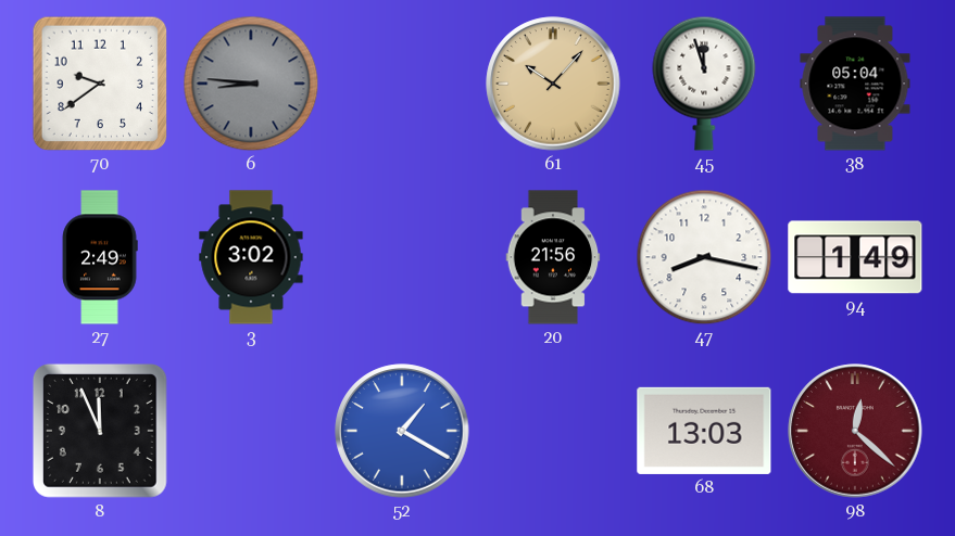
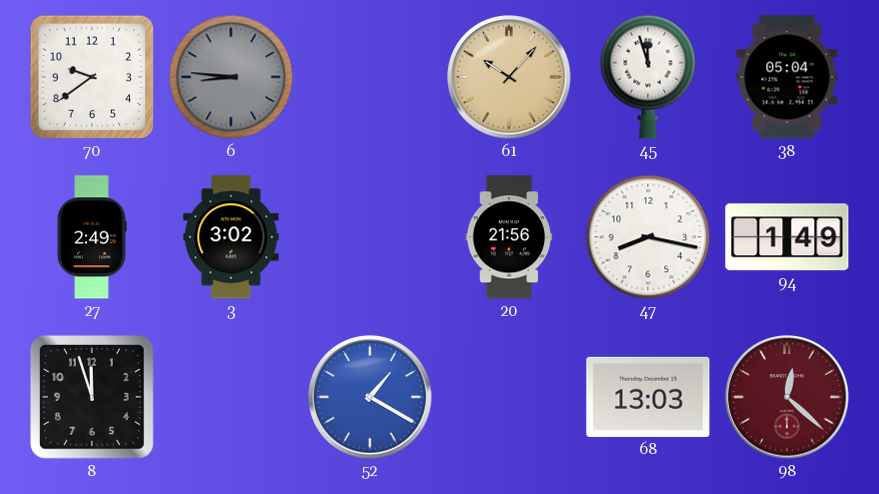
8: 11:56 -> 11:57 (92, 397)
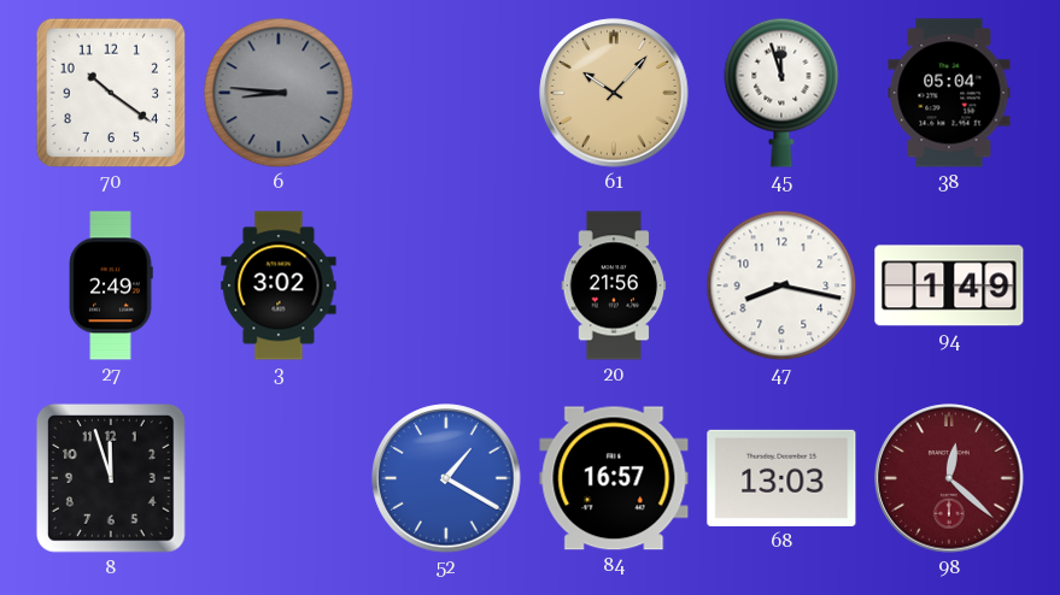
70: 9:39 -> 10:21 (111, 93)
84: none -> 16:57 (614, 478)
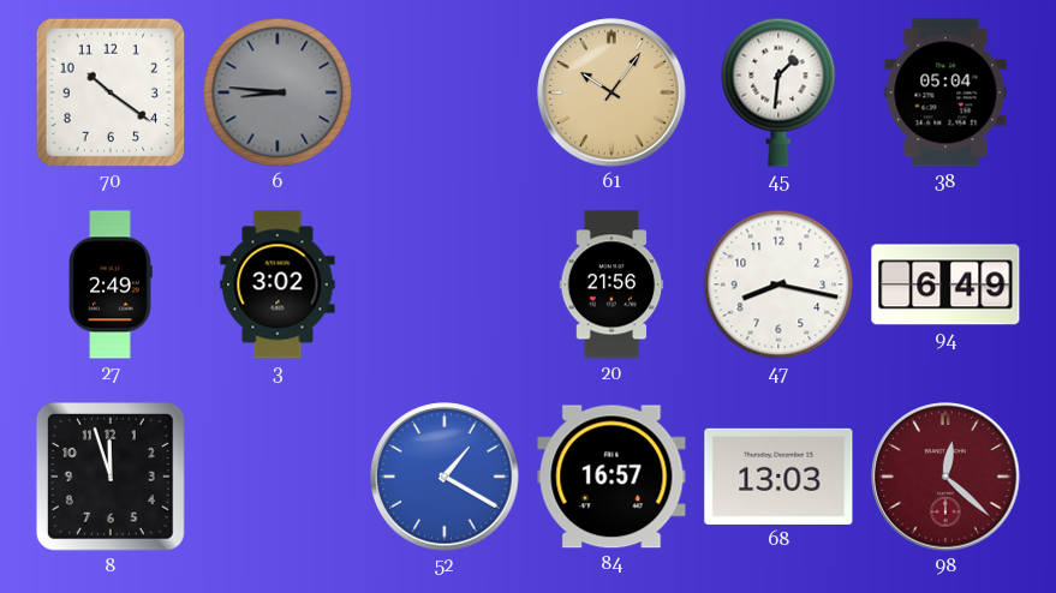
61: 10:07 -> 10:06 (611, 92)
45: 11:57 -> 1:31 (778, 92)
94: 1:49 -> 6:49 (945, 284)
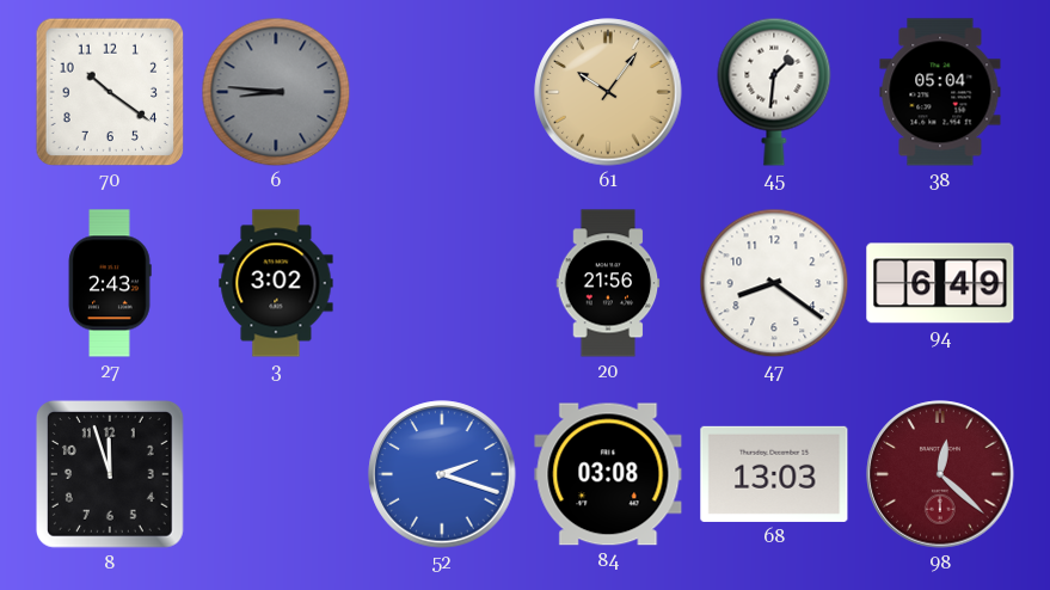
27: 2:49 -> 2:43 (110, 283)
47: 8:17 -> 8:21 (774, 283)
52: 1:20 -> 2:18 (442, 474)
84: 16:57 -> 03:08 (608, 474)
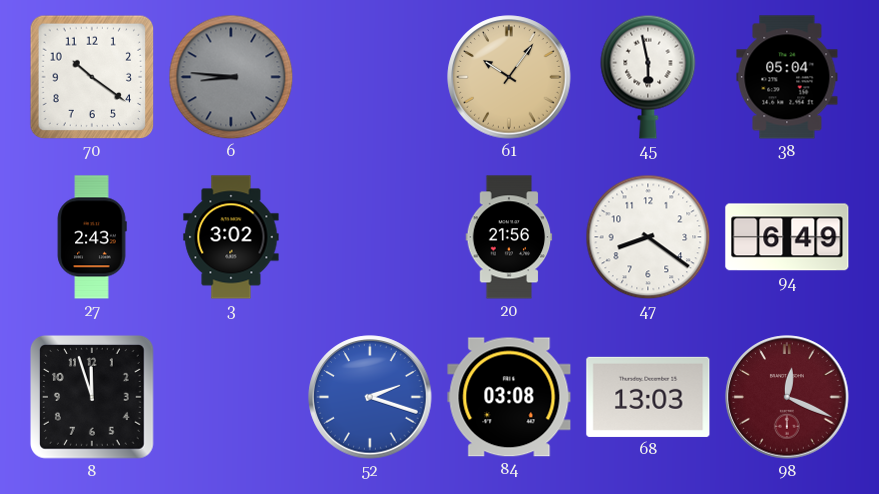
45: 1:31 -> 5:58 (648, 77)
98: 12:22 -> 12:19 (787, 397)
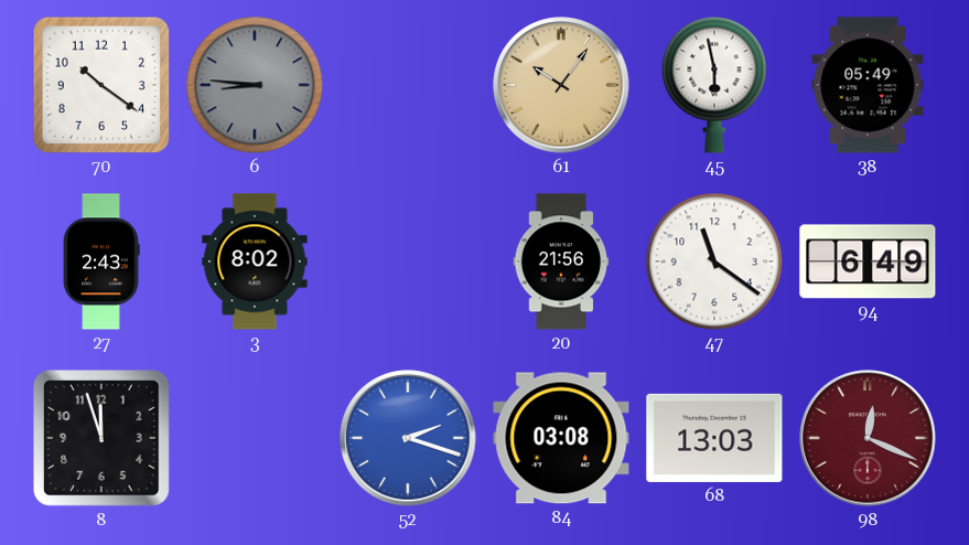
38: 05:04 -> 05:49 (868, 85)
3: 3:02 -> 8:02 (255, 261)
47: 8:21 -> 11:21 (714, 261)
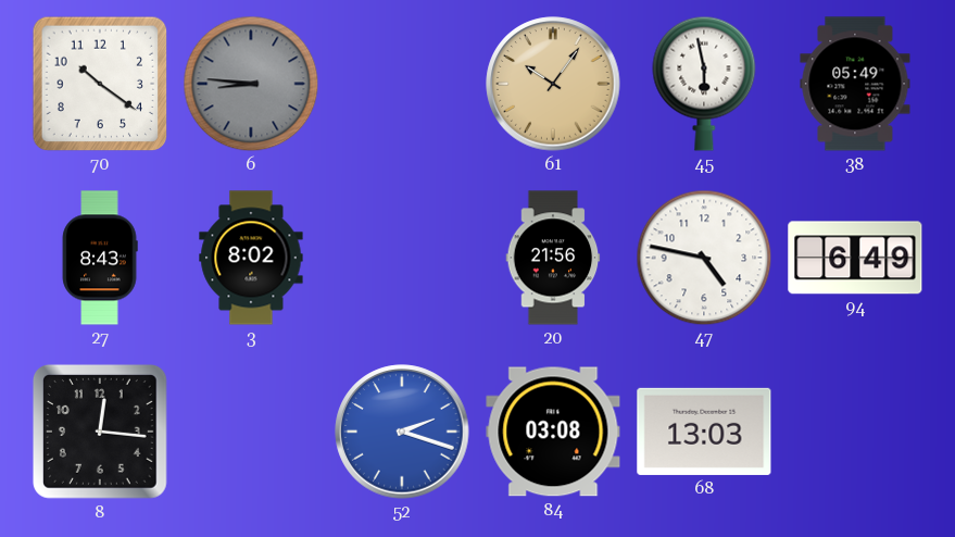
27: 2:43 -> 8:43 (100, 258)
47: 11:21 -> 4:47 (704, 258)
8: 11:57 -> 12:16 (100, 432)
98: 12:19 -> none (868, 438)
